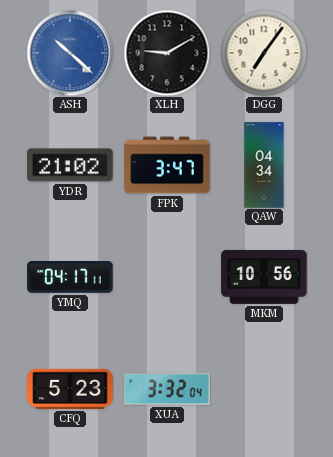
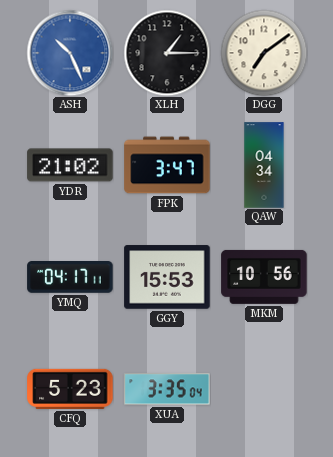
ASH: 10:22 -> 10:26 (70, 53)
XLH: 9:10 -> 1:15 (167, 53)
DGG: 7:06 -> 7:09 (264, 53)
GGY: none -> 15:53 (167, 277)
XUA: 3:32 -> 3:35 (167, 389)
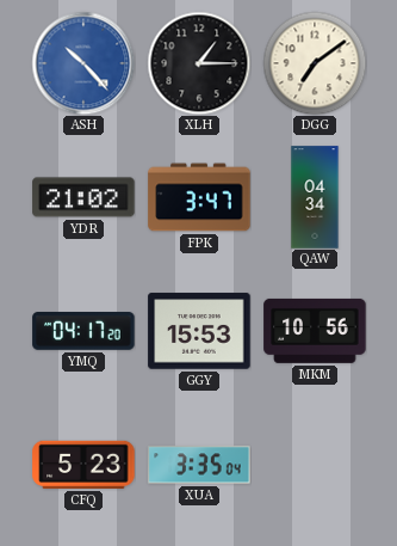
ASH: 10:26 -> 10:23 (83, 63)
YMQ: 04:17:11 -> 04:17:20 (83, 332)
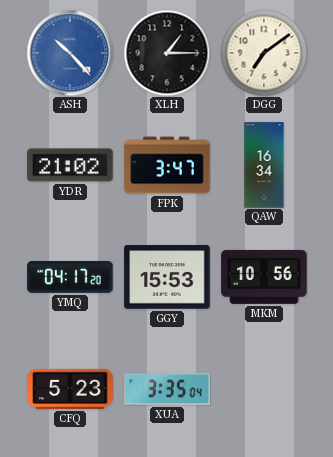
QAW: 04:34 -> 16:34 (264, 165)
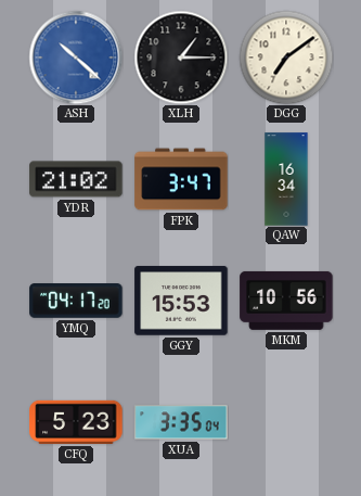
ASH: 10:23 -> 10:22 (76, 58)
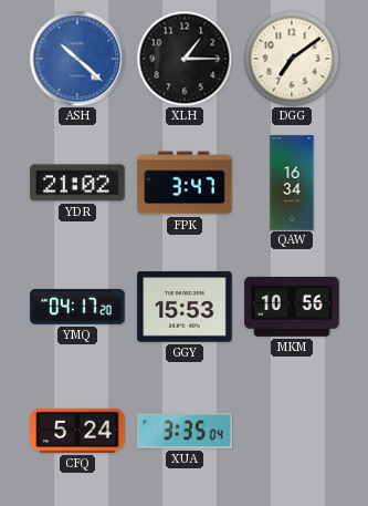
CFQ: 5:23 -> 5:24 (77, 431)
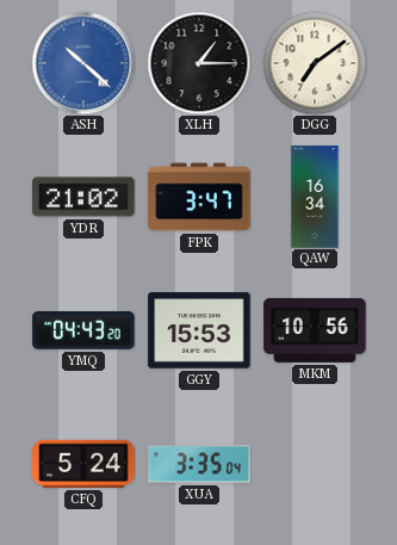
YMQ: 04:17 -> 04:43 (83, 332)
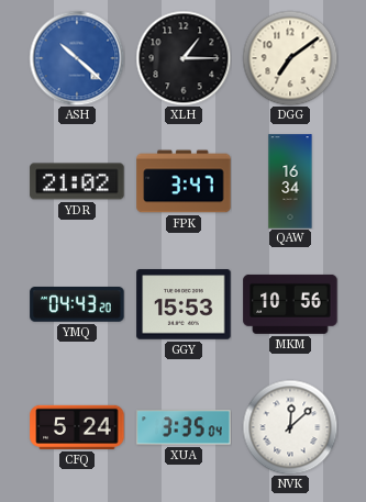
NVK: none -> 12:08 (290, 427)
